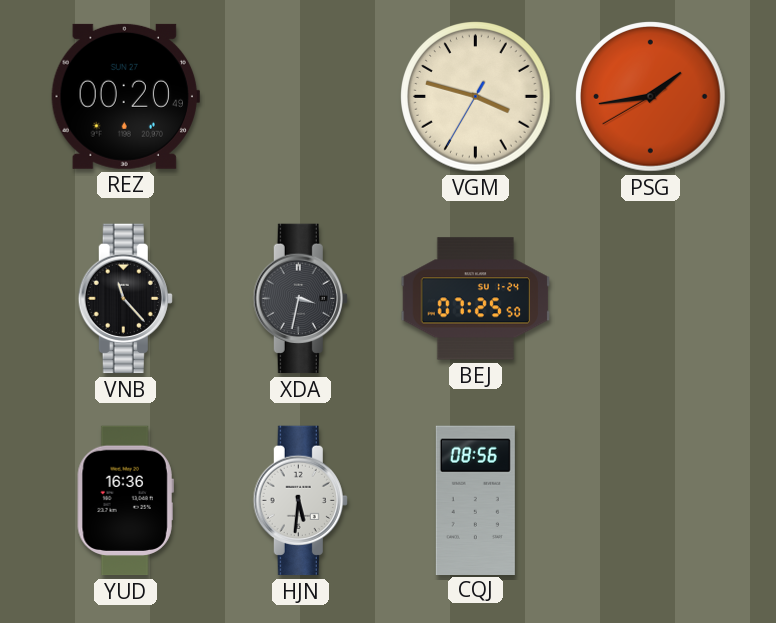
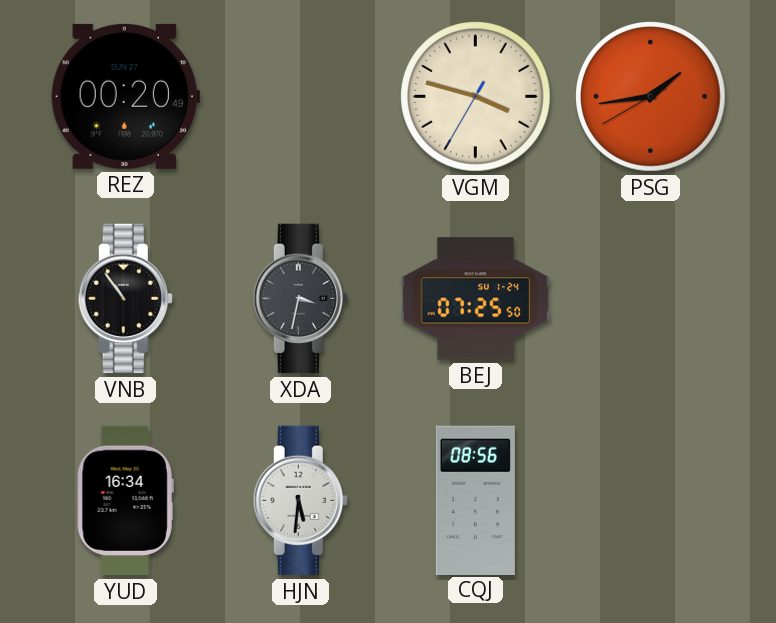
VNB: 11:23 -> 10:54 (125, 299)
YUD: 16:36 -> 16:34 (125, 501)
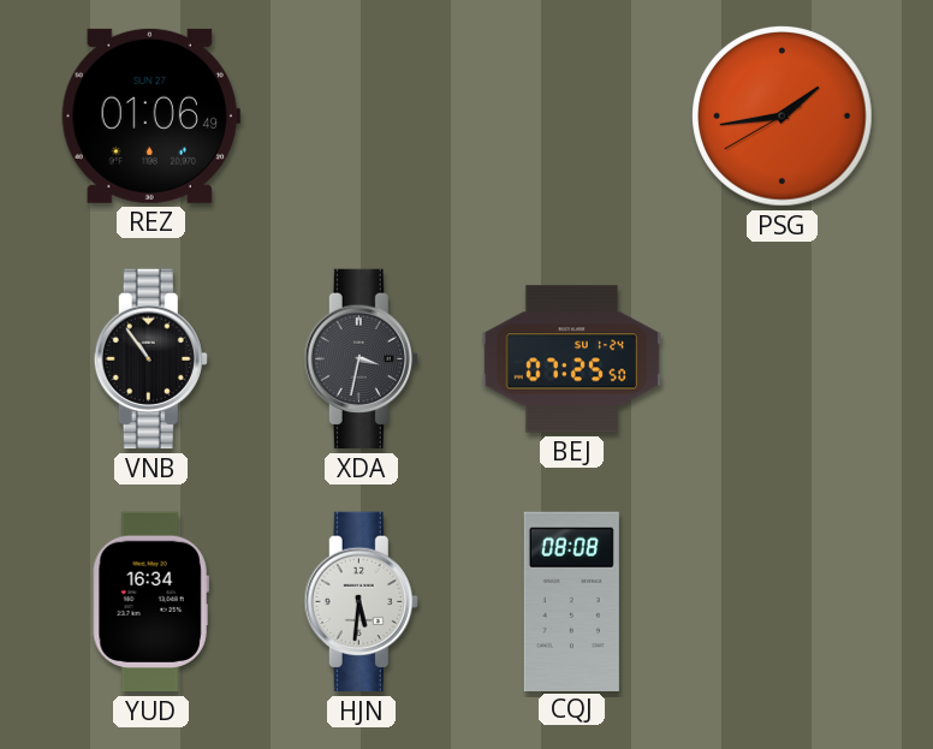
REZ: 00:20 -> 01:06 (150, 115)
VGM: 3:47 -> none (476, 97)
CQJ: 08:56 -> 08:08 (571, 601)
